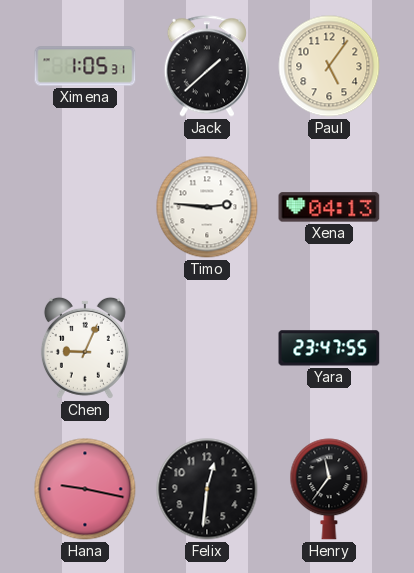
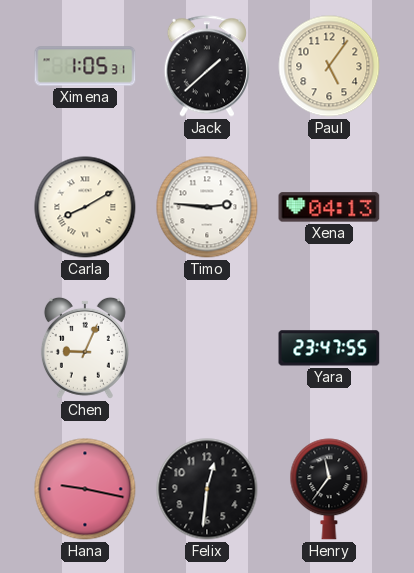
Carla: none -> 8:10 (85, 207)
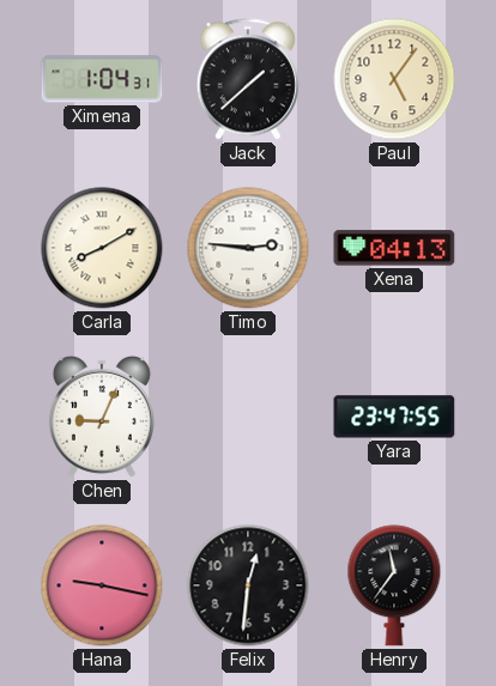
Ximena: 1:05 -> 1:04 (102, 79)
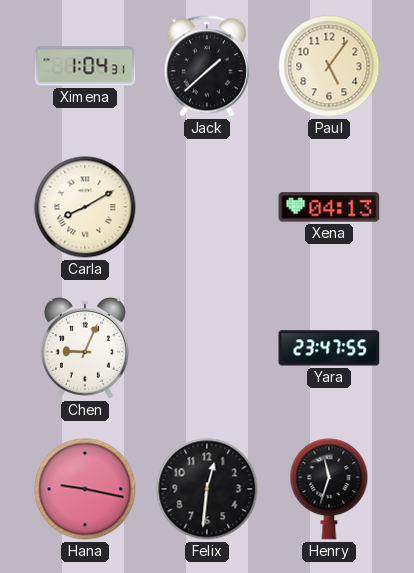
Timo: 2:46 -> none (248, 248)
Henry: 11:36 -> 11:33 (329, 489)
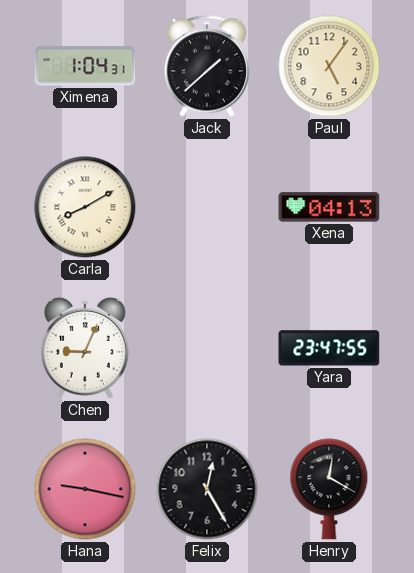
Felix: 12:31 -> 12:25 (207, 489)
Henry: 11:33 -> 12:20 (329, 489)
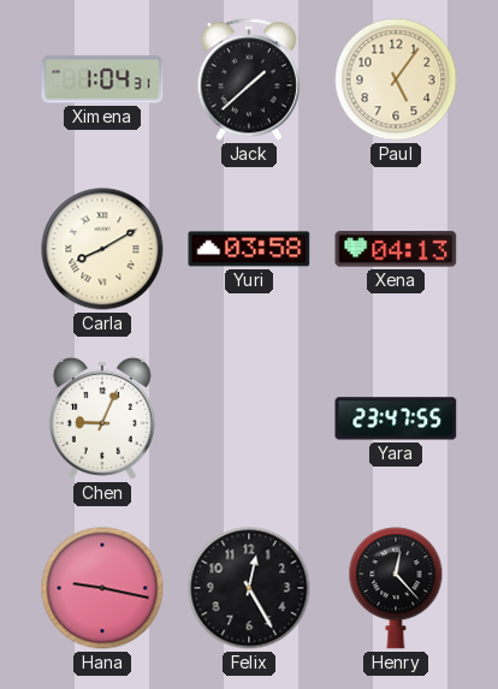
Yuri: none -> 03:58 (249, 249)
Henry: 12:20 -> 12:23 (396, 588)
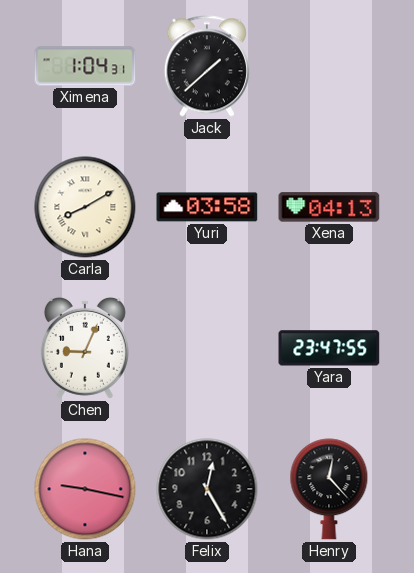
Paul: 5:06 -> none (396, 79)
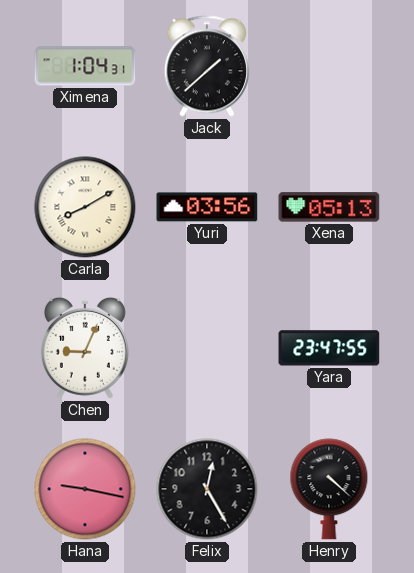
Yuri: 03:58 -> 03:56 (207, 207)
Xena: 04:13 -> 05:13 (329, 207)
Henry: 12:23 -> 4:22 (329, 489)
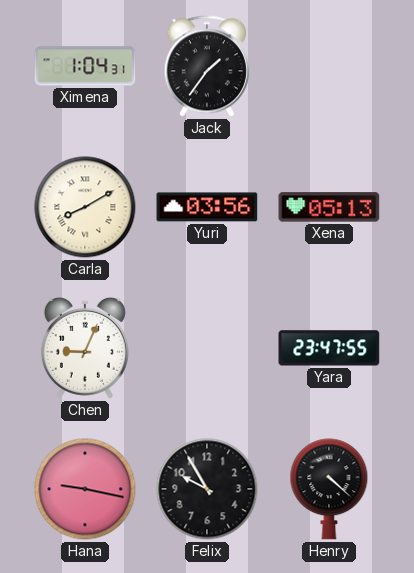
Jack: 1:38 -> 1:36 (207, 66)
Felix: 12:25 -> 9:55 (207, 489)
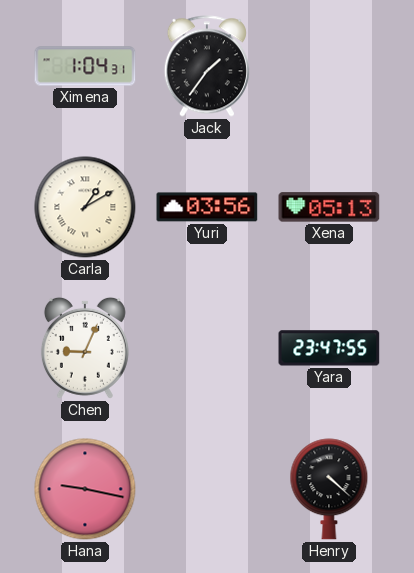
Carla: 8:10 -> 1:10 (85, 207)
Felix: 9:55 -> none (207, 489)
